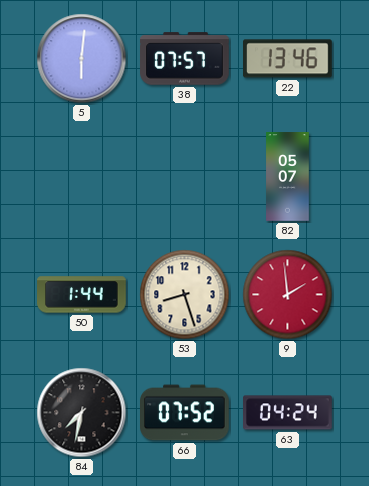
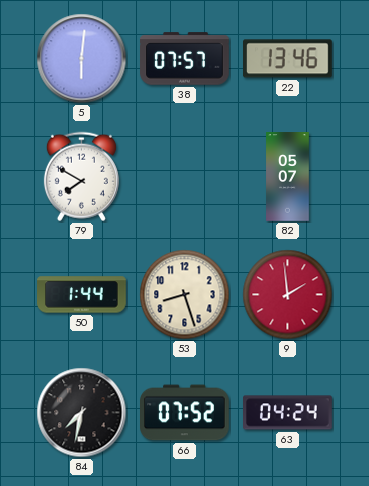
79: none -> 7:50 (81, 177)
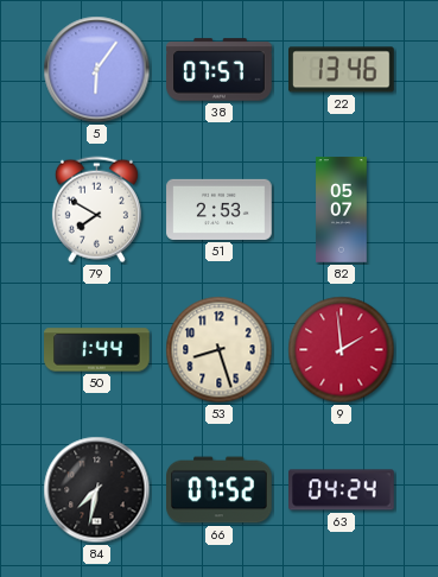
5: 6:01 -> 6:06 (97, 70)
51: none -> 2:53 (220, 209)
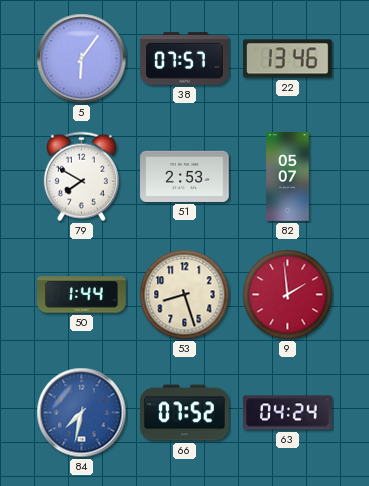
84 dial: black -> blue (82, 413)
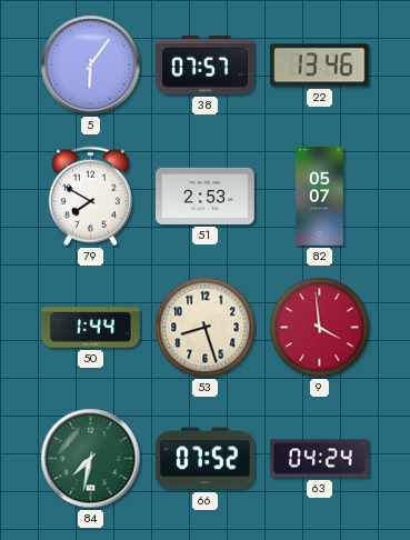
9: 1:59 -> 3:59 (320, 328)
84 dial: blue -> green (91, 459)
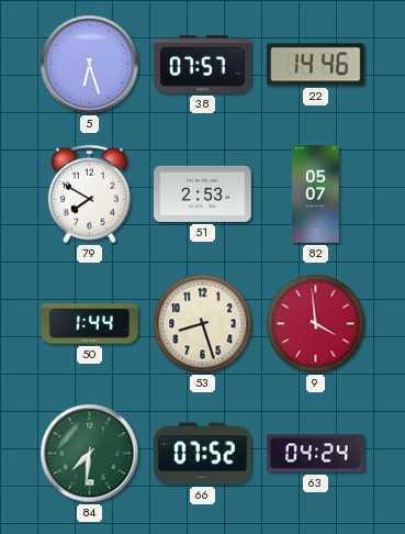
5: 6:06 -> 6:27 (90, 65)
22: 13:46 -> 14:46 (316, 65)
84: 7:32 -> 7:31 (90, 454)
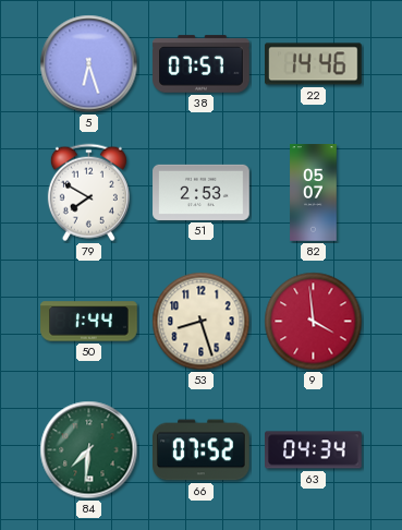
63: 04:24 -> 04:34 (314, 450)
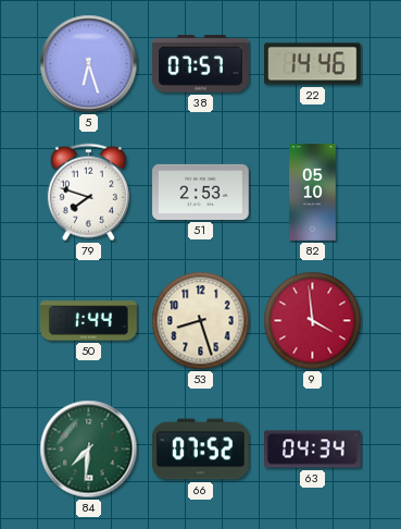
79: 7:50 -> 7:48 (88, 193)
82: 05:07 -> 05:10 (313, 193)
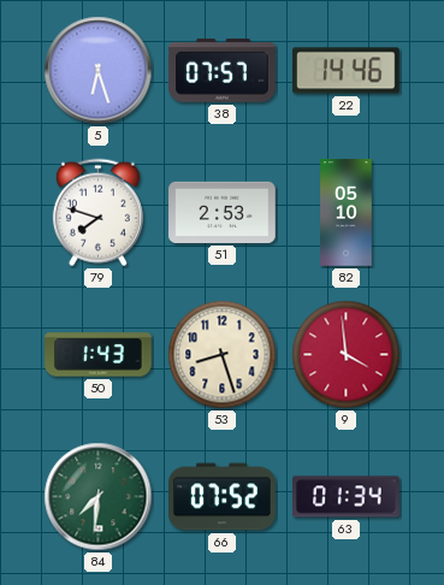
50: 1:44 -> 1:43 (99, 355)
63: 04:34 -> 01:34 (347, 497)
